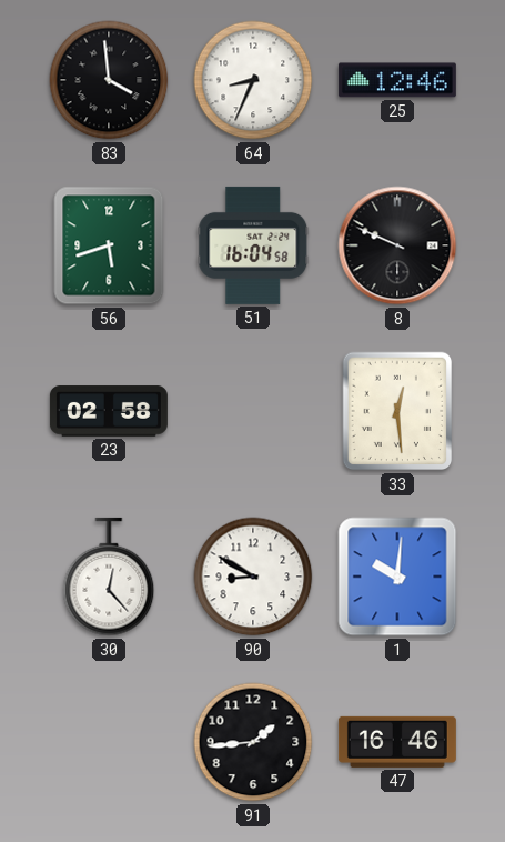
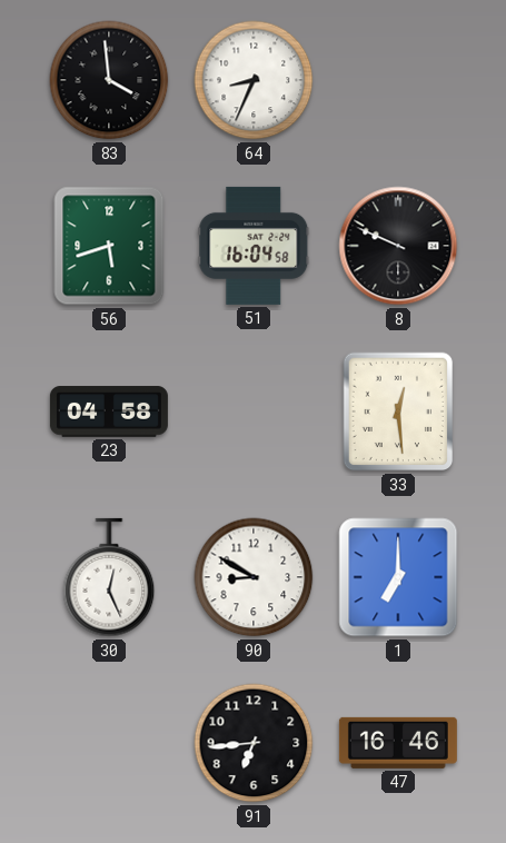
25: 12:46 -> none (397, 80)
23: 02:58 -> 04:58 (109, 411)
30: 12:23 -> 12:26 (109, 577)
1: 10:01 -> 7:00 (398, 577)
91: 1:44 -> 6:44 (254, 743)
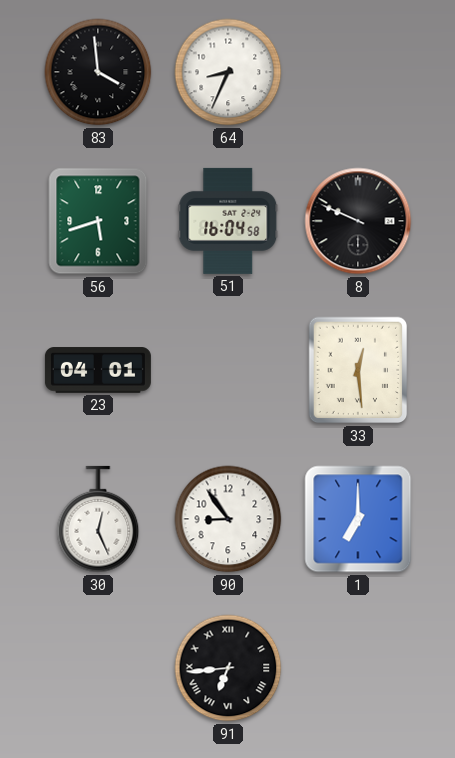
23: 04:58 -> 04:01 (98, 370)
90: 8:50 -> 8:54 (228, 519)
91 numerals: Arabic -> Roman (228, 668)
47: 16:46 -> none (398, 743)
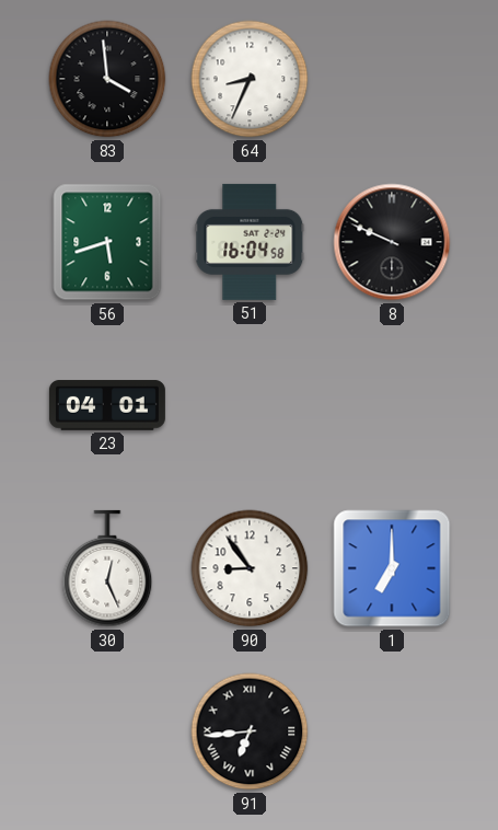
33: 12:29 -> none (358, 370)
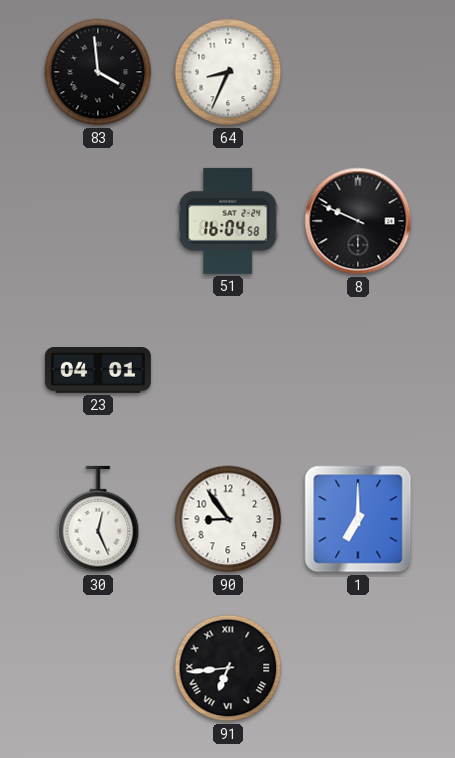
56: 5:42 -> none (107, 242)
